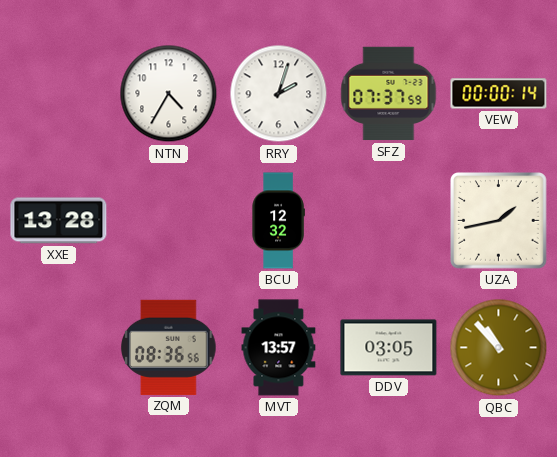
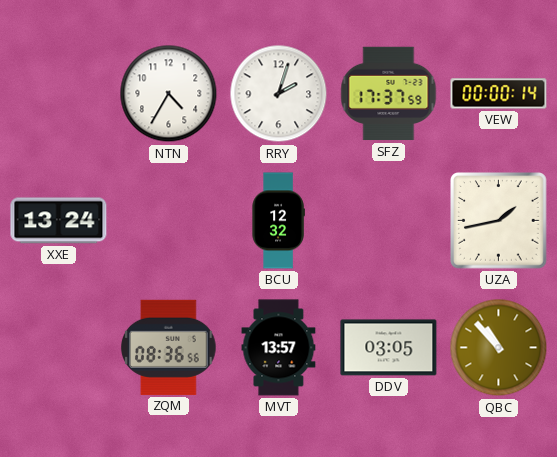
SFZ: 07:37 -> 17:37 (389, 94)
XXE: 13:28 -> 13:24 (59, 221)
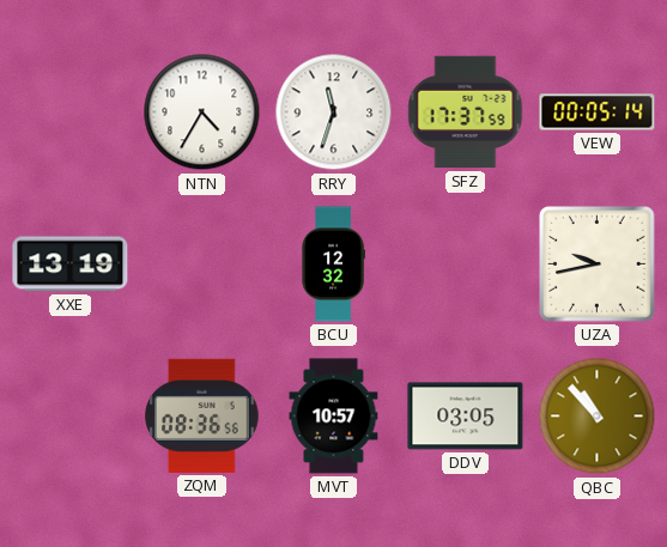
RRY: 2:03 -> 11:33 (334, 113)
VEW: 00:00 -> 00:05 (598, 113)
XXE: 13:24 -> 13:19 (71, 265)
UZA: 1:43 -> 9:43 (598, 265)
MVT: 13:57 -> 10:57 (334, 417)
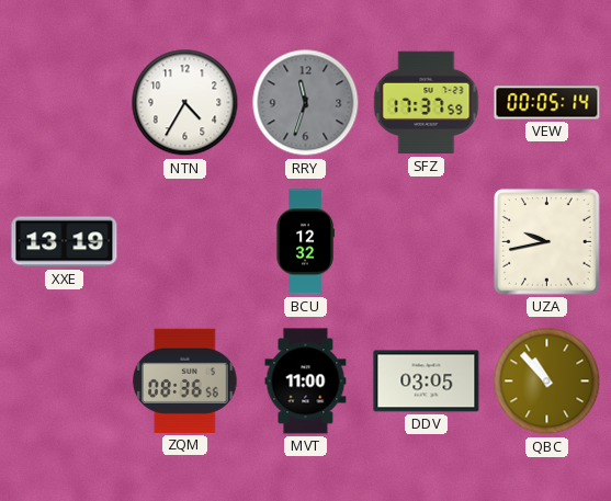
RRY dial: white -> grey (306, 103)
MVT: 10:57 -> 11:00 (306, 382)
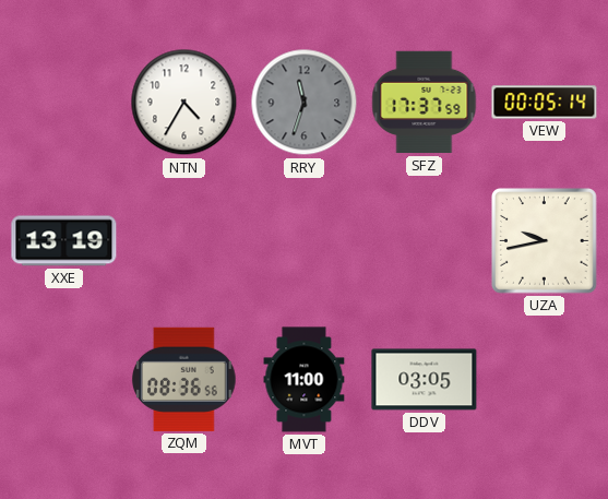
BCU: 12:32 -> none (305, 242)
QBC: 10:53 -> none (547, 382)
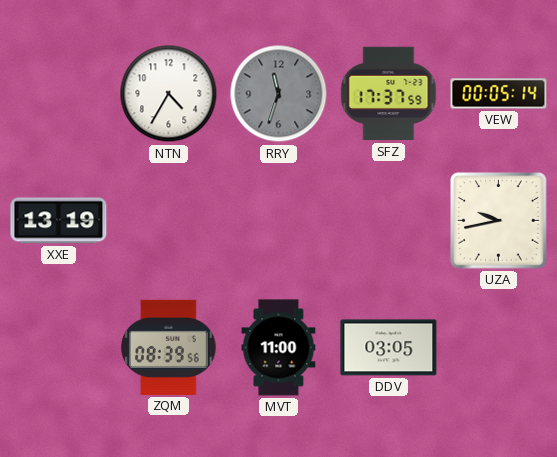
ZQM: 08:36 -> 08:39 (169, 347)
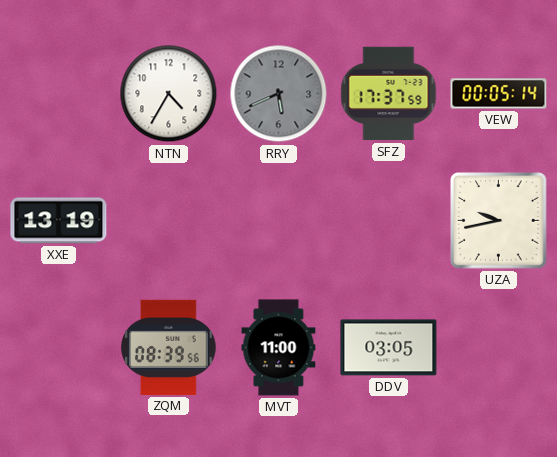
RRY: 11:33 -> 5:41 (279, 94)
